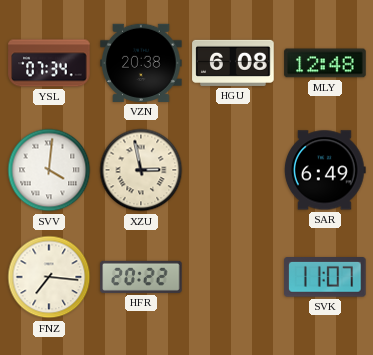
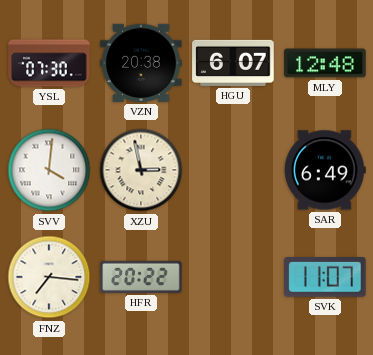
YSL: 07:34 -> 07:30 (49, 63)
HGU: 6:08 -> 6:07 (233, 63)
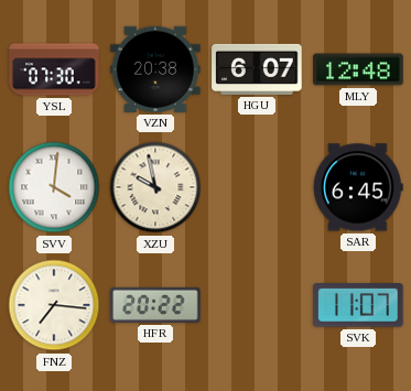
XZU: 2:58 -> 9:58 (155, 187)
SAR: 6:49 -> 6:45 (358, 187)
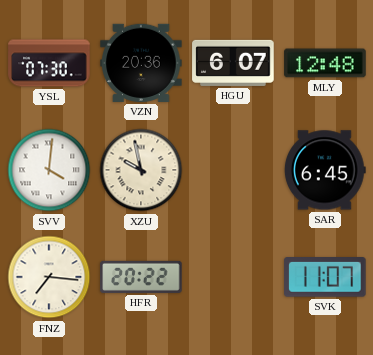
VZN: 20:38 -> 20:36 (141, 63)
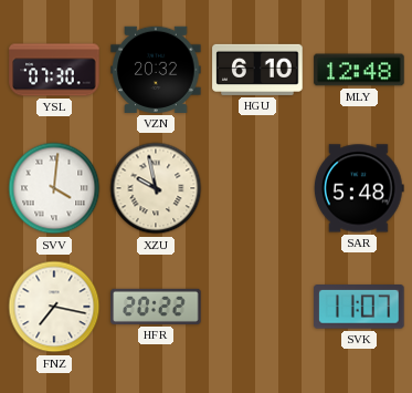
VZN: 20:36 -> 20:32 (156, 70)
HGU: 6:07 -> 6:10 (257, 70)
SAR: 6:45 -> 5:48 (359, 188)
FNZ: 7:16 -> 7:17 (54, 307)
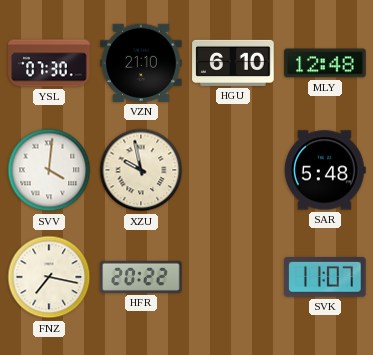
VZN: 20:32 -> 21:10 (141, 63)
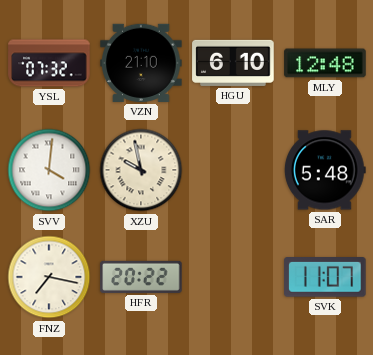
YSL: 07:30 -> 07:32 (49, 63)
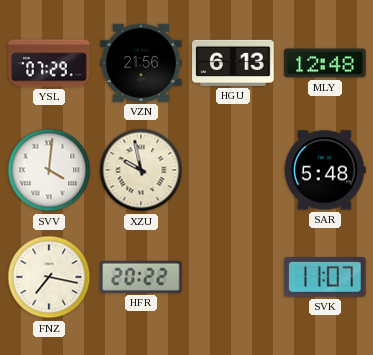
YSL: 07:32 -> 07:29 (49, 63)
VZN: 21:10 -> 21:56 (141, 63)
HGU: 6:10 -> 6:13 (233, 63)
